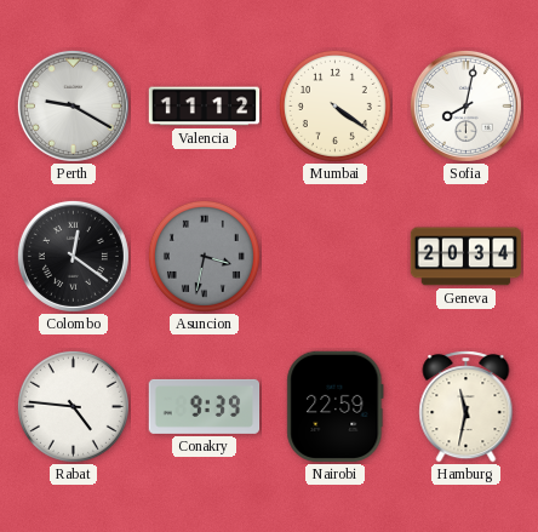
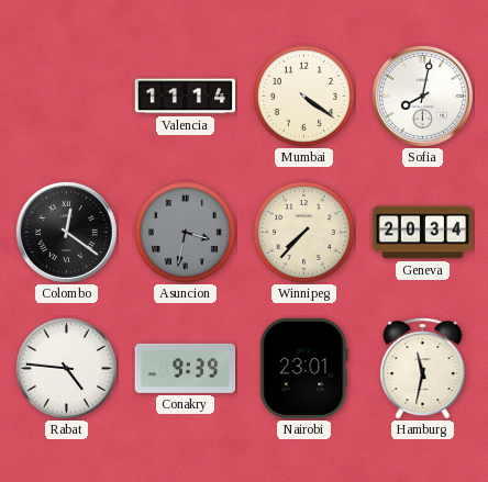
Perth: 9:20 -> none (73, 105)
Valencia: 11:12 -> 11:14 (186, 97)
Winnipeg: none -> 7:37 (303, 232)
Nairobi: 22:59 -> 23:01 (304, 369)
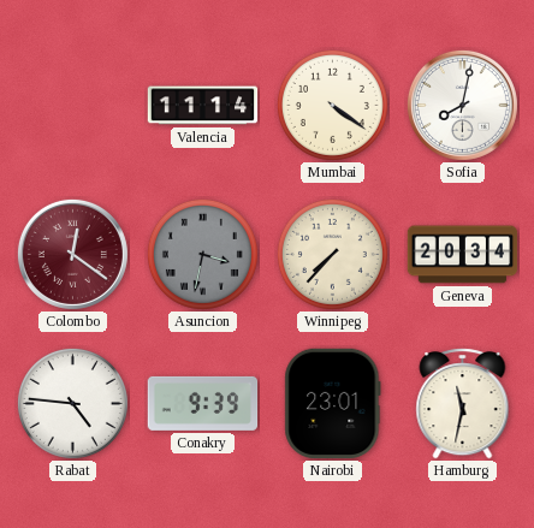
Colombo dial: black -> burgundy (72, 254)
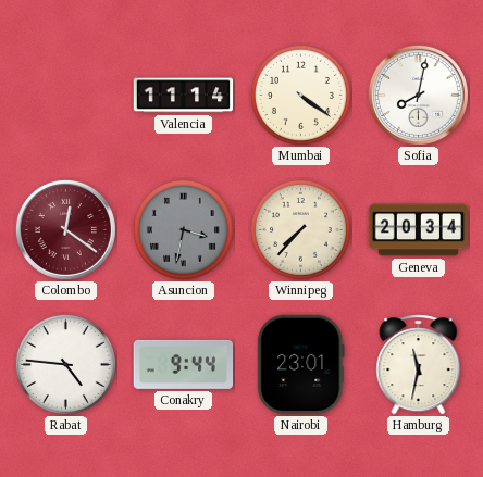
Conakry: 9:39 -> 9:44 (184, 364)
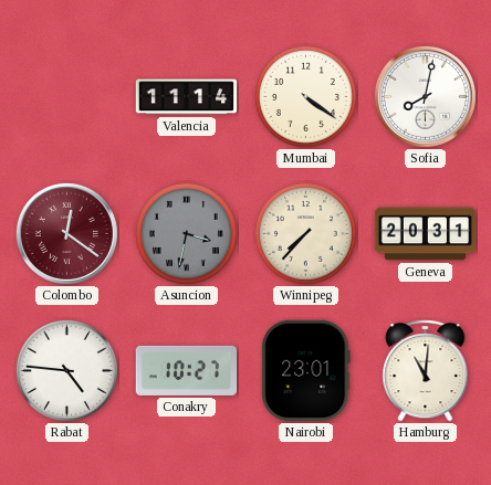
Geneva: 20:34 -> 20:31 (426, 234)
Conakry: 9:44 -> 10:27 (187, 370)
Hamburg: 11:32 -> 11:01 (426, 371)
